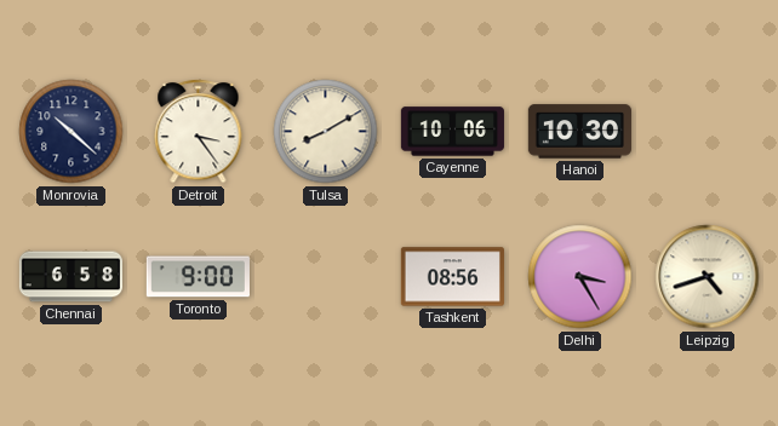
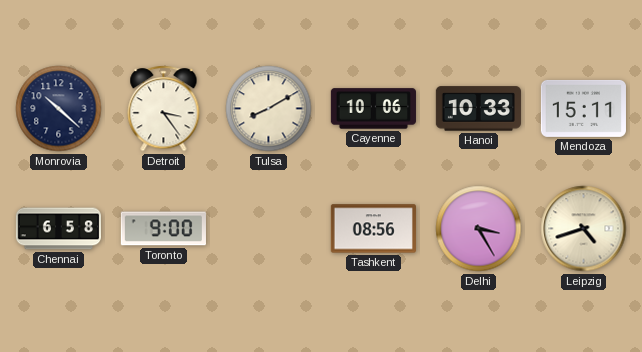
Hanoi: 10:30 -> 10:33 (478, 109)
Mendoza: none -> 15:11 (583, 108)
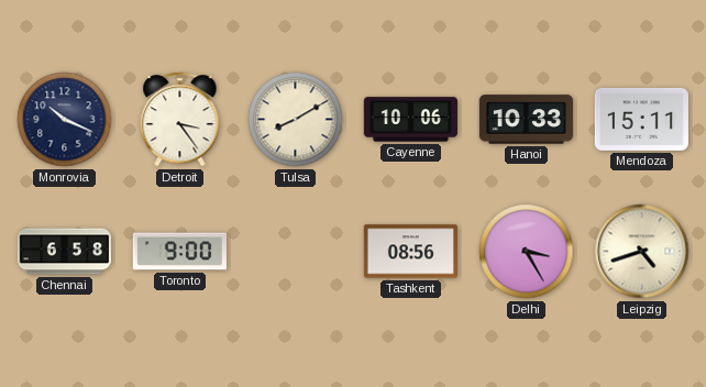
Monrovia: 10:22 -> 10:19 (65, 120)
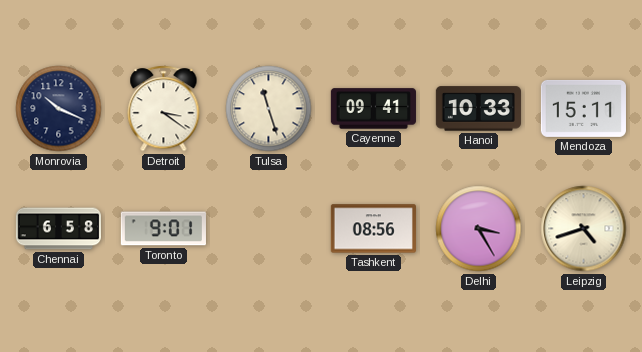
Detroit: 3:24 -> 3:21 (164, 109)
Tulsa: 8:10 -> 11:27 (269, 109)
Cayenne: 10:06 -> 09:41 (373, 109)
Toronto: 9:00 -> 9:01 (163, 229)
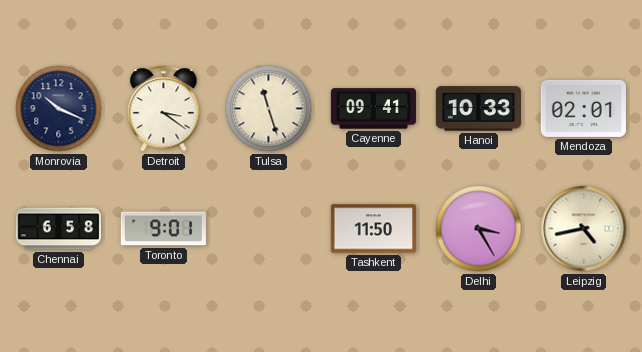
Mendoza: 15:11 -> 02:01 (583, 108)
Tashkent: 08:56 -> 11:50 (373, 229)
Leipzig: 4:42 -> 4:43 (584, 229)
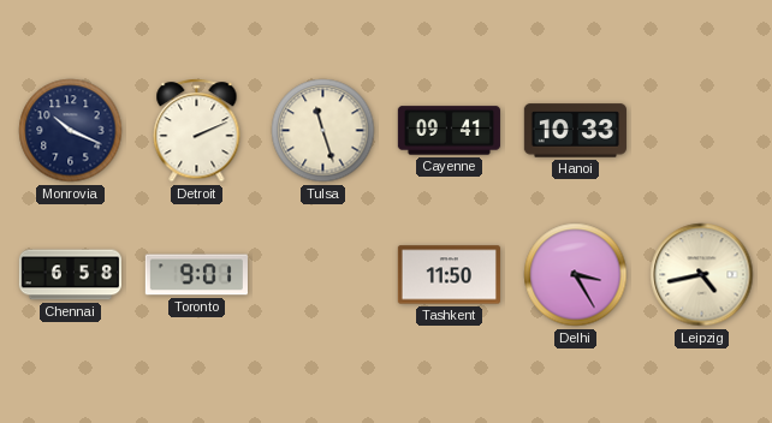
Detroit: 3:21 -> 2:11 (197, 131)
Mendoza: 02:01 -> none (583, 108)
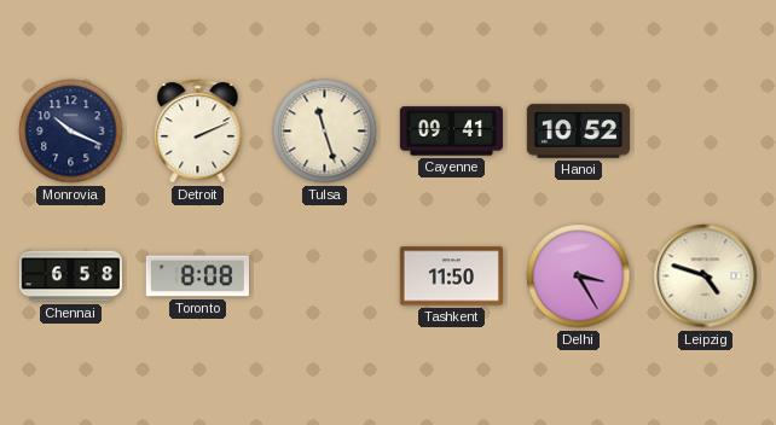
Hanoi: 10:33 -> 10:52 (578, 132)
Toronto: 9:01 -> 8:08 (197, 276)
Leipzig: 4:43 -> 4:48 (706, 276)
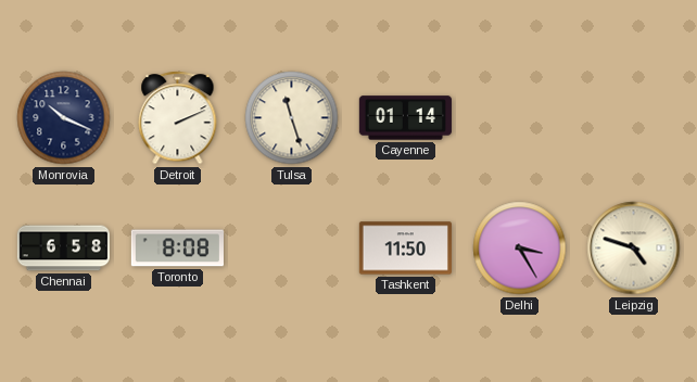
Cayenne: 09:41 -> 01:14 (405, 118)
Hanoi: 10:52 -> none (578, 132)
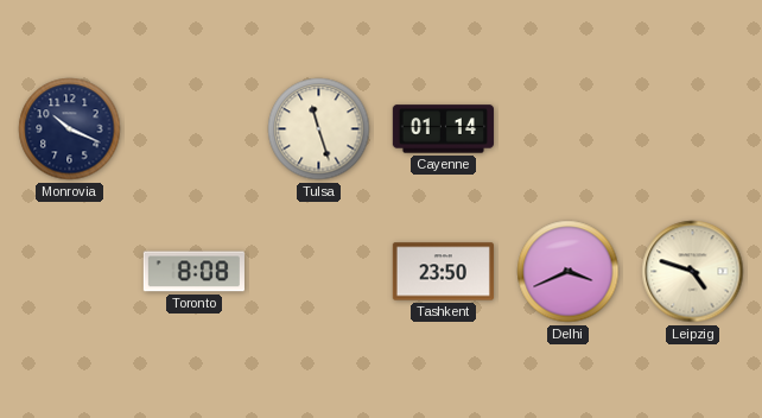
Detroit: 2:11 -> none (178, 118)
Chennai: 6:58 -> none (63, 249)
Tashkent: 11:50 -> 23:50 (443, 272)
Delhi: 3:25 -> 3:41 (569, 272)
